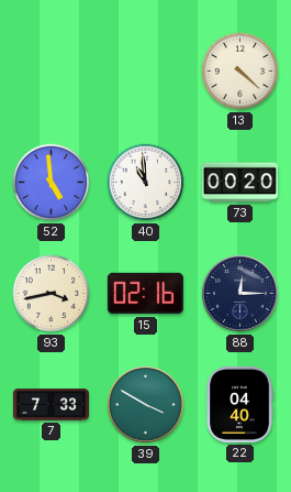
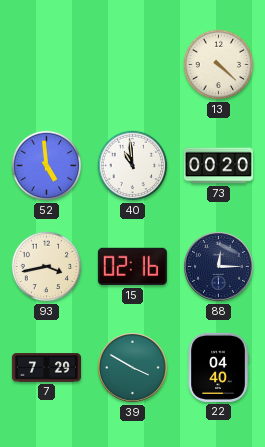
7: 7:33 -> 7:29 (46, 368)
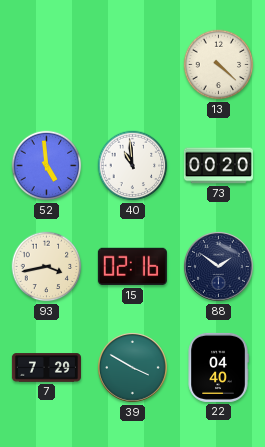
88: 12:15 -> 1:51 (218, 266)
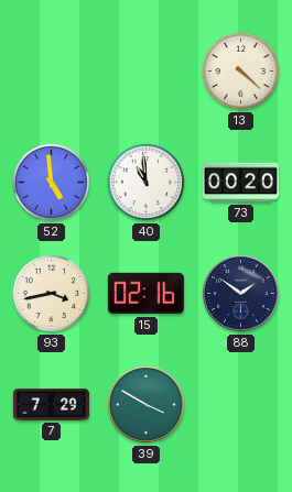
22: 04:40 -> none (218, 367)
